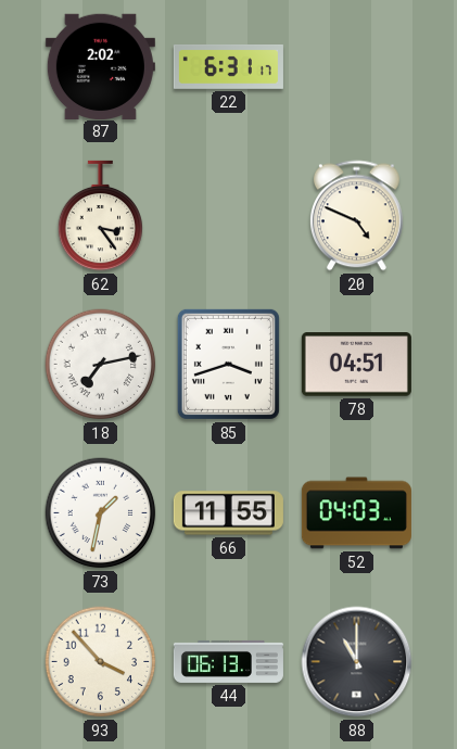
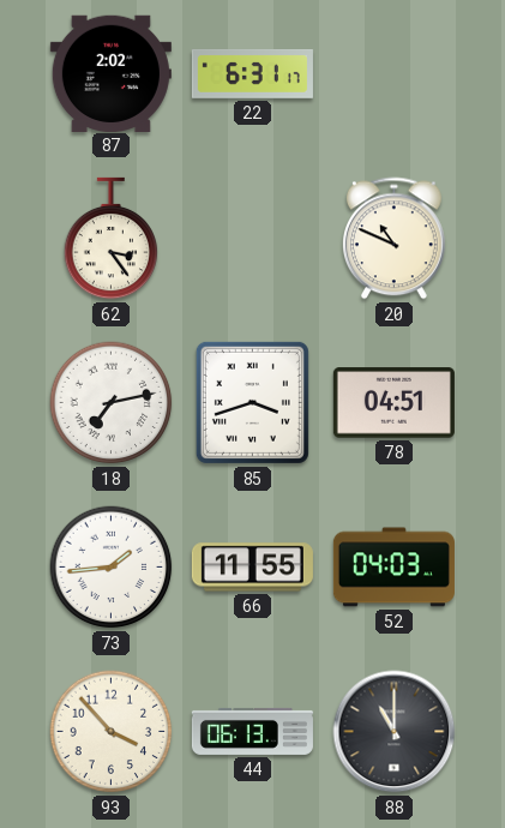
20: 4:49 -> 10:49 (393, 239)
73: 1:32 -> 1:44 (112, 568)
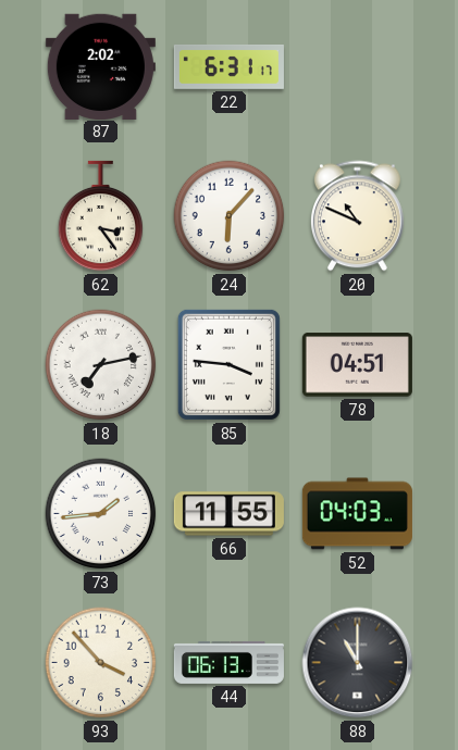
24: none -> 6:07 (230, 216)
85: 3:42 -> 3:46 (228, 364)
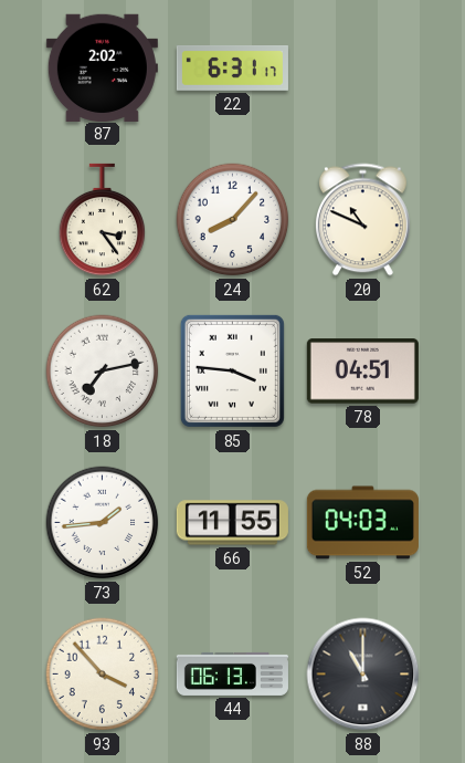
24: 6:07 -> 8:07 (233, 220)
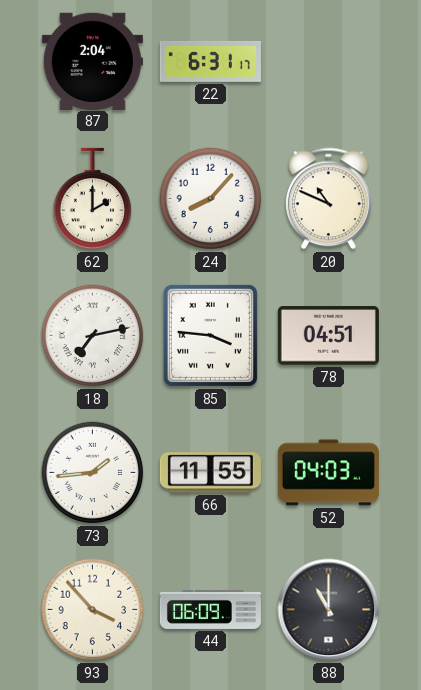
87: 2:02 -> 2:04 (92, 61)
62: 3:24 -> 2:00 (93, 199)
44: 06:13 -> 06:09 (210, 609)
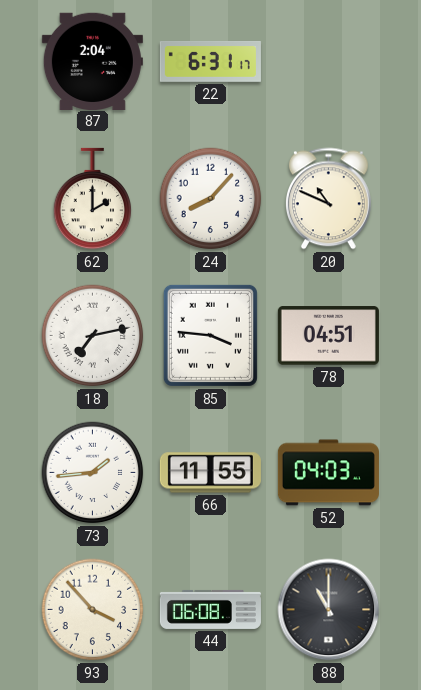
44: 06:09 -> 06:08 (210, 609)
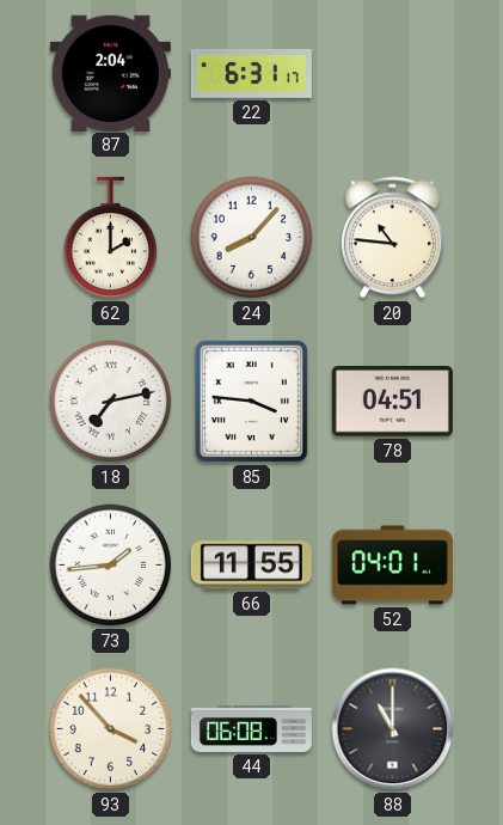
20: 10:49 -> 10:46 (392, 238)
52: 04:03 -> 04:01 (392, 566)
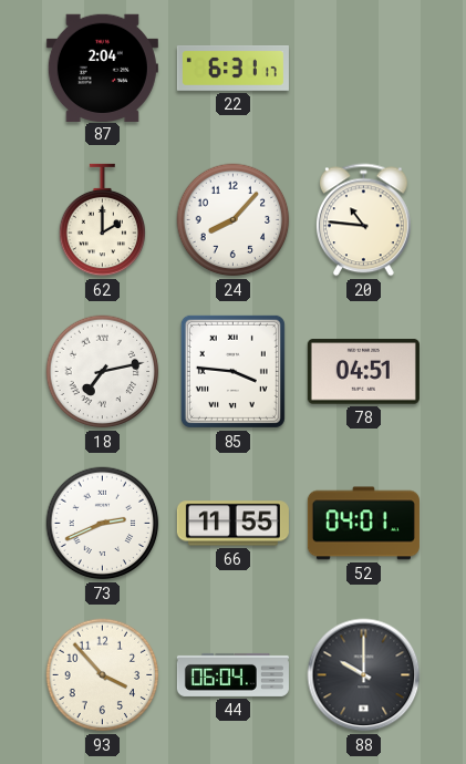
73: 1:44 -> 2:41 (103, 524)
44: 06:08 -> 06:04 (232, 674)
88: 11:00 -> 10:00 (364, 675)
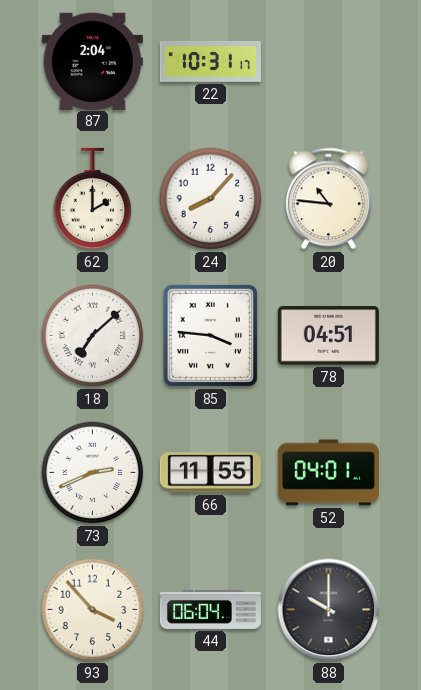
22: 6:31 -> 10:31 (210, 62)
18: 7:13 -> 7:08 (93, 336)
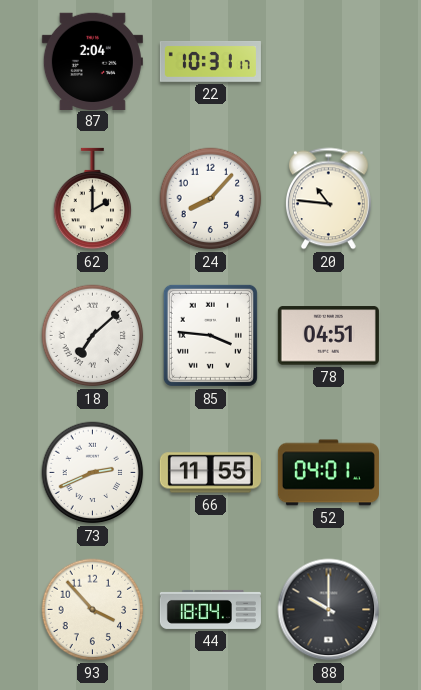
44: 06:04 -> 18:04 (210, 609)
